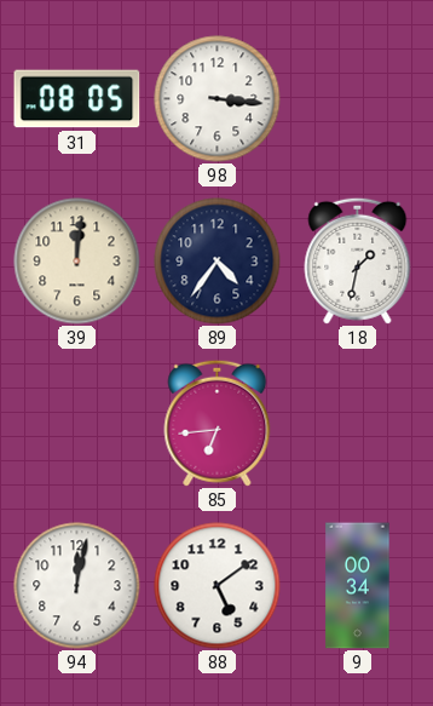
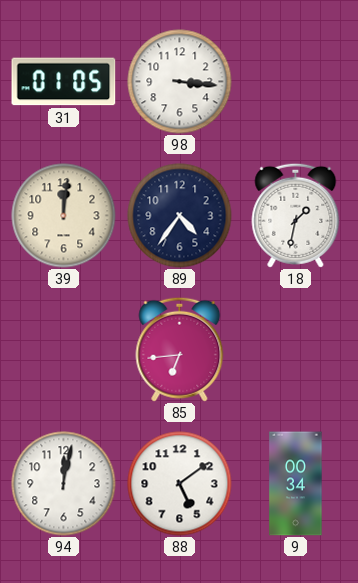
31: 08:05 -> 01:05 (64, 82)
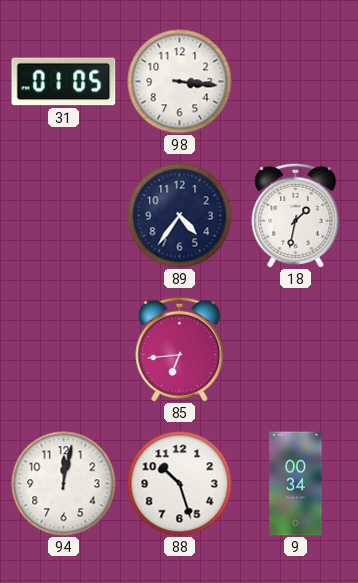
39: 12:01 -> none (64, 216)
88: 5:09 -> 10:27 (180, 484)
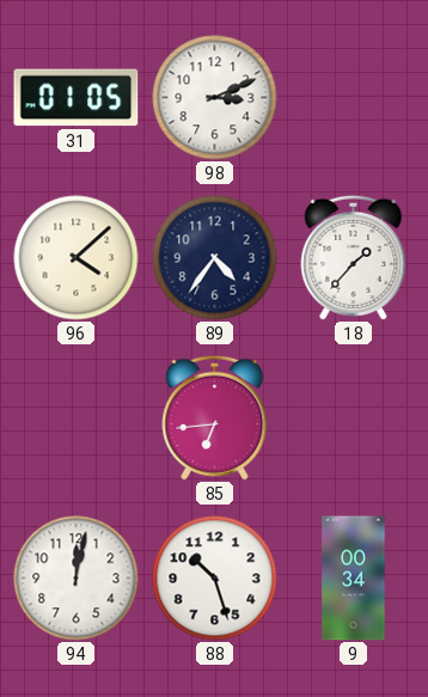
98: 3:16 -> 3:11 (215, 98)
96: none -> 4:08 (77, 258)
18: 1:32 -> 1:37 (354, 257)
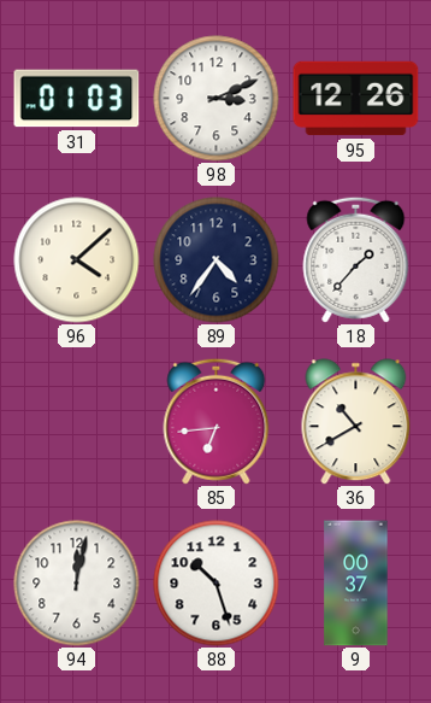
31: 01:05 -> 01:03 (77, 99)
95: none -> 12:26 (356, 99)
36: none -> 10:40 (356, 422)
9: 00:34 -> 00:37 (356, 584)
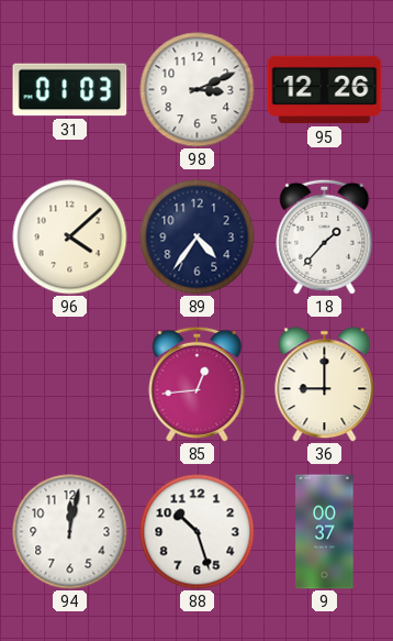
85: 6:44 -> 12:44 (198, 384)
36: 10:40 -> 9:00 (325, 385)
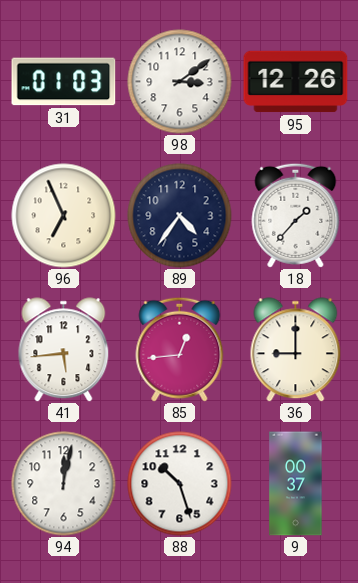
98: 3:11 -> 3:09 (180, 82)
96: 4:08 -> 6:56 (64, 216)
41: none -> 5:44 (64, 350)
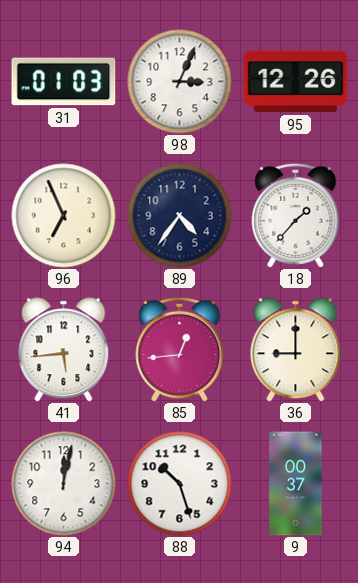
98: 3:09 -> 3:04 (180, 82)
